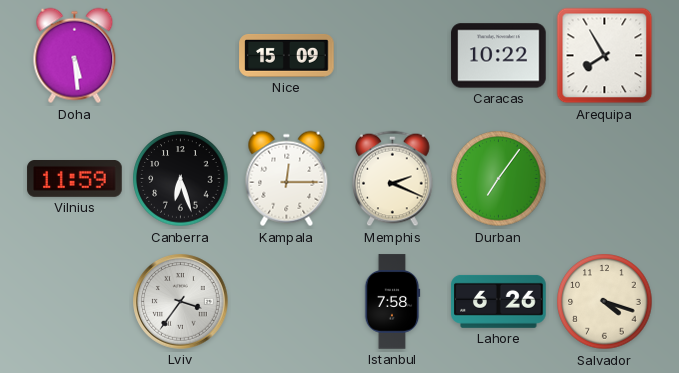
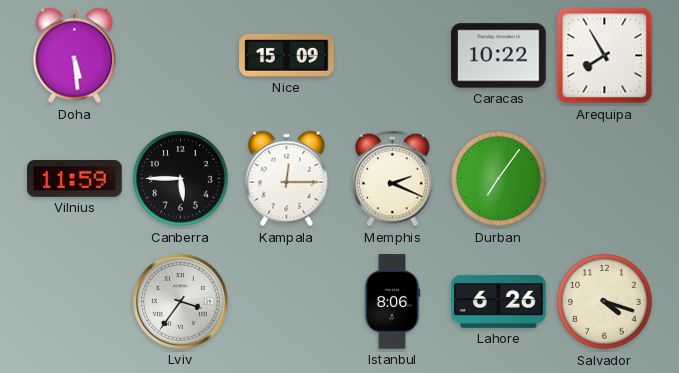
Canberra: 6:27 -> 5:45 (181, 179)
Istanbul: 7:58 -> 8:06 (392, 302)
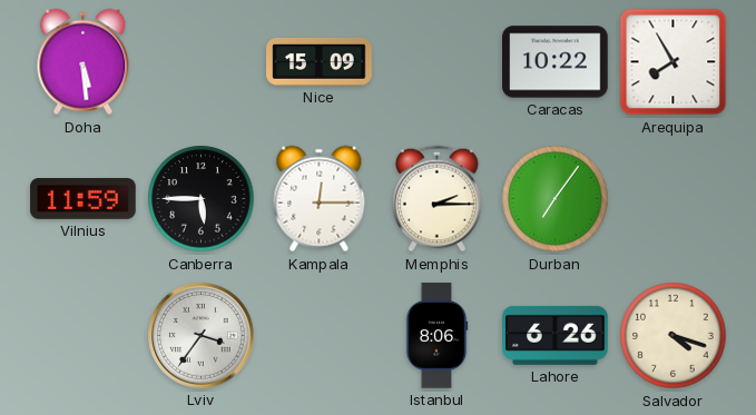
Memphis: 2:19 -> 2:15 (438, 199)
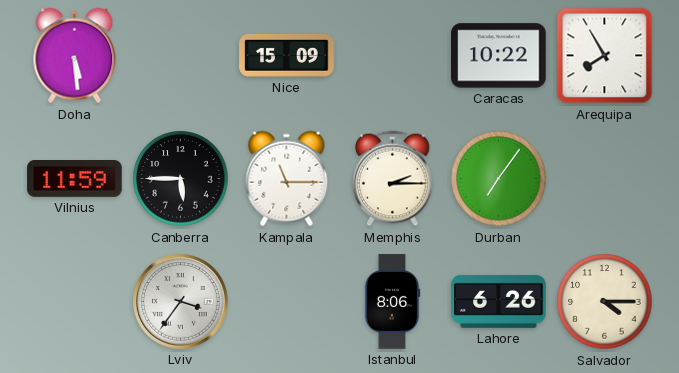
Kampala: 12:15 -> 11:15 (287, 179)
Salvador: 4:18 -> 4:15 (605, 302)
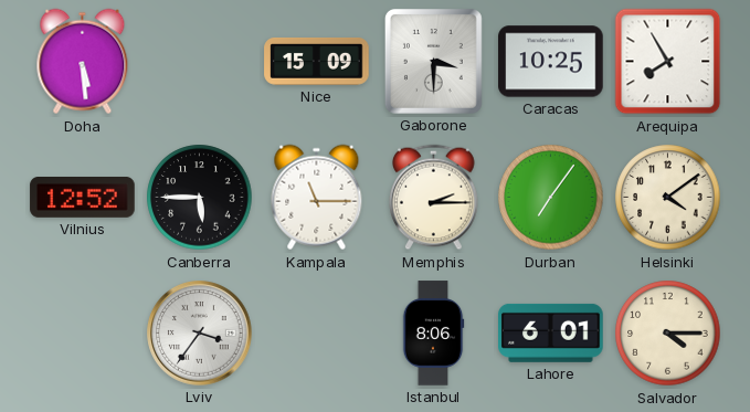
Gaborone: none -> 3:30 (433, 61)
Caracas: 10:22 -> 10:25 (551, 62)
Vilnius: 11:59 -> 12:52 (83, 198)
Helsinki: none -> 4:09 (668, 198)
Lahore: 6:26 -> 6:01 (551, 332)
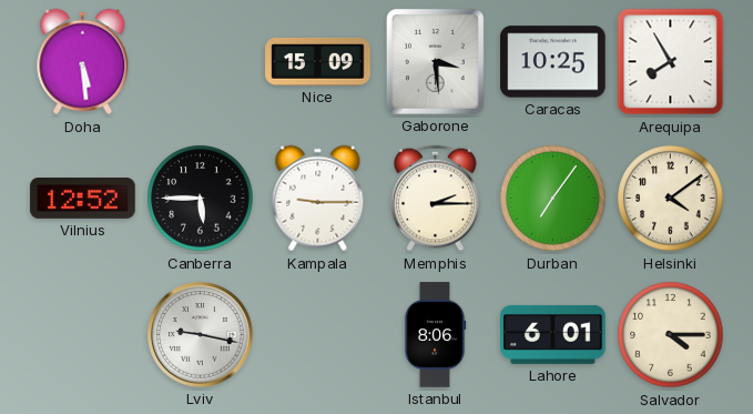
Gaborone: 3:30 -> 3:29 (435, 61)
Kampala: 11:15 -> 9:15 (318, 199)
Lviv: 3:36 -> 9:17 (201, 335)
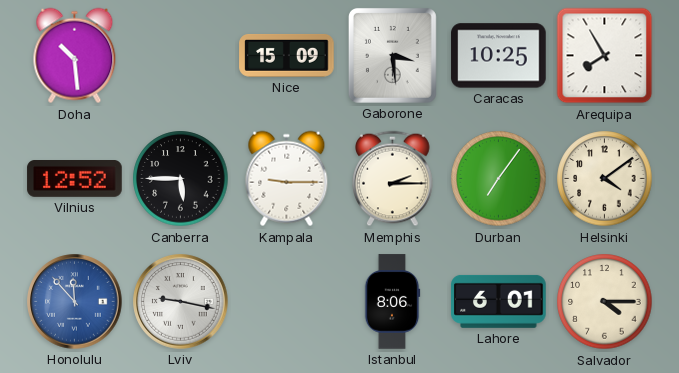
Doha: 5:29 -> 10:29 (75, 56)
Honolulu: none -> 11:53 (75, 302)
